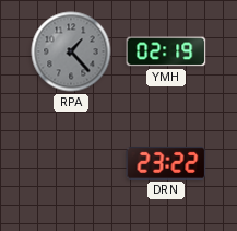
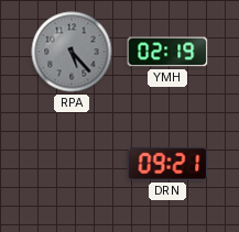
RPA: 1:23 -> 5:23 (72, 52)
DRN: 23:22 -> 09:21 (167, 164)
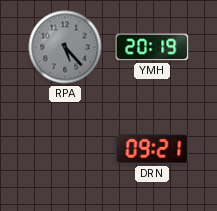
YMH: 02:19 -> 20:19 (152, 47)
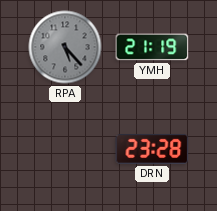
YMH: 20:19 -> 21:19 (152, 47)
DRN: 09:21 -> 23:28 (152, 149)
